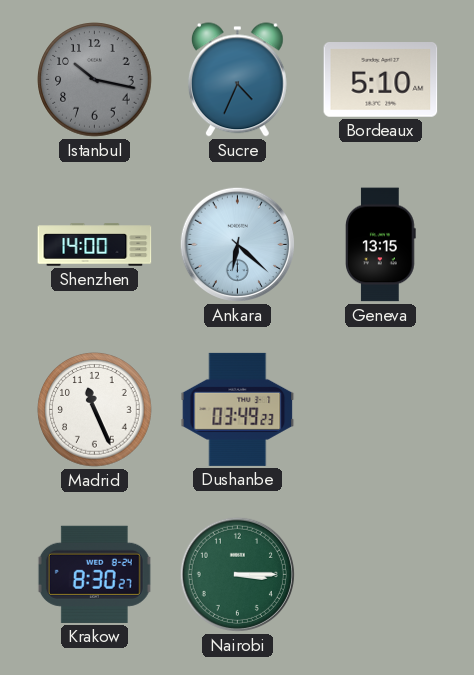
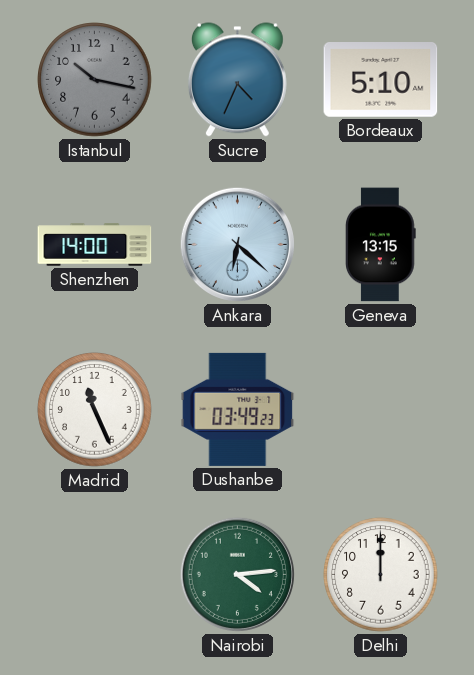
Krakow: 8:30 -> none (94, 574)
Nairobi: 3:15 -> 4:14 (237, 574)
Delhi: none -> 12:00 (381, 575)
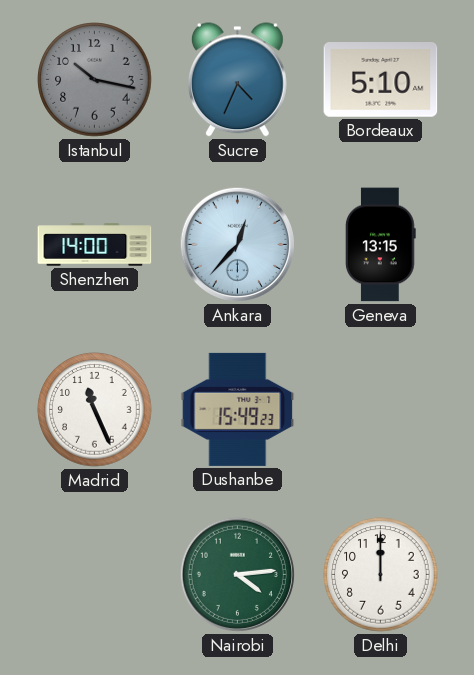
Ankara: 6:22 -> 12:37 (237, 244)
Dushanbe: 03:49 -> 15:49 (238, 409)
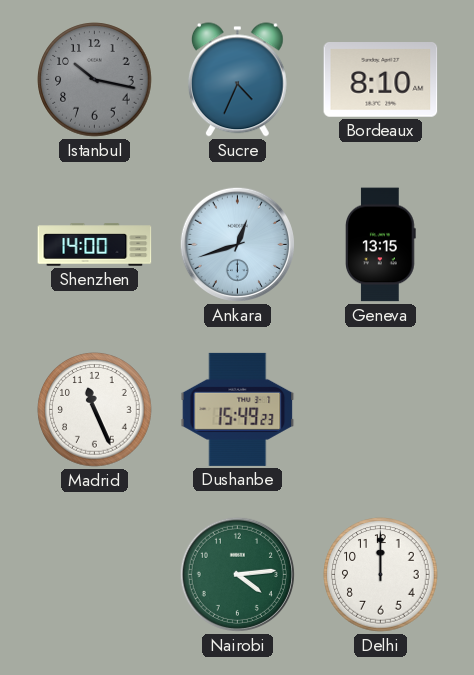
Bordeaux: 5:10 -> 8:10 (381, 80)
Ankara: 12:37 -> 12:42 (237, 244)
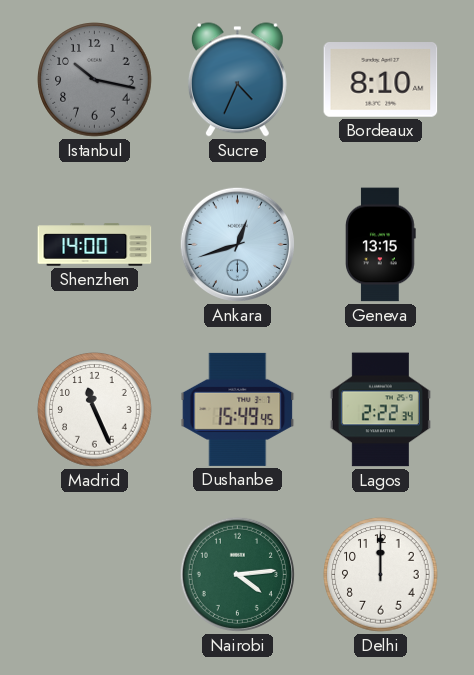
Dushanbe: 15:49:23 -> 15:49:45 (238, 409)
Lagos: none -> 2:22 (380, 410)
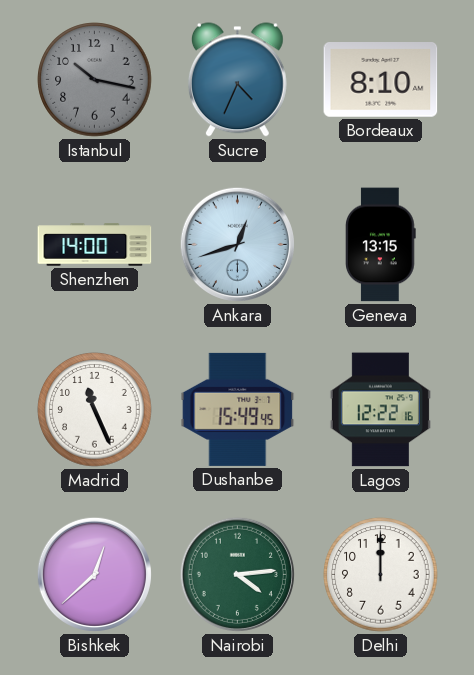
Lagos: 2:22 -> 12:22 (380, 410)
Bishkek: none -> 12:38 (94, 574)
